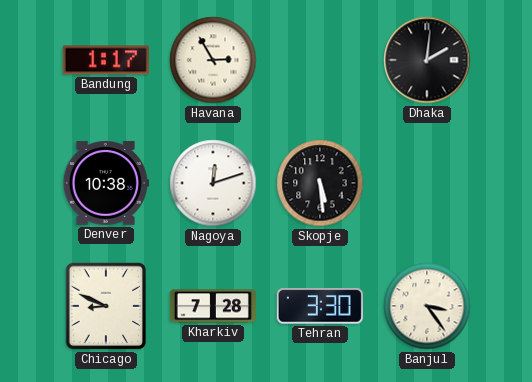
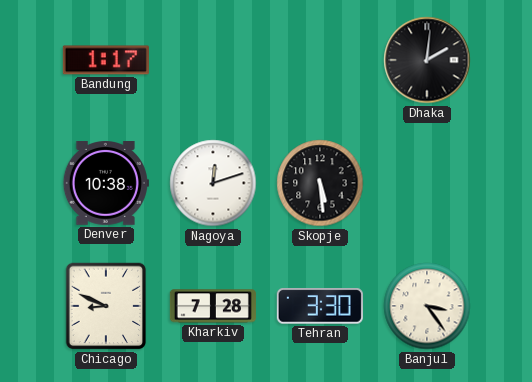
Havana: 2:55 -> none (213, 60)
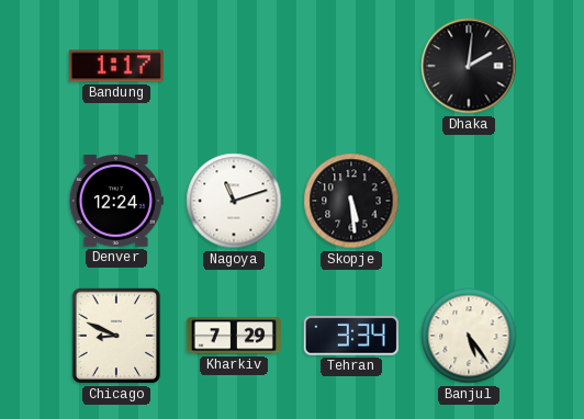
Denver: 10:38 -> 12:24 (116, 202)
Nagoya: 12:12 -> 11:12 (234, 201)
Kharkiv: 7:28 -> 7:29 (234, 336)
Tehran: 3:30 -> 3:34 (351, 336)
Banjul: 3:24 -> 5:24 (469, 336)
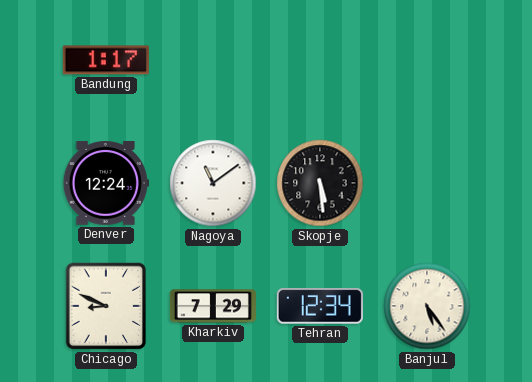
Dhaka: 2:01 -> none (469, 66)
Nagoya: 11:12 -> 11:09 (213, 183)
Tehran: 3:34 -> 12:34 (320, 306)
